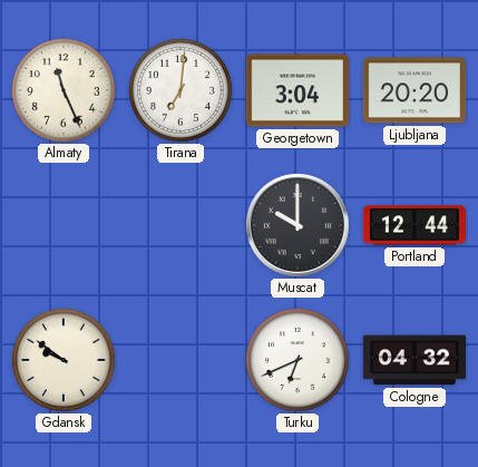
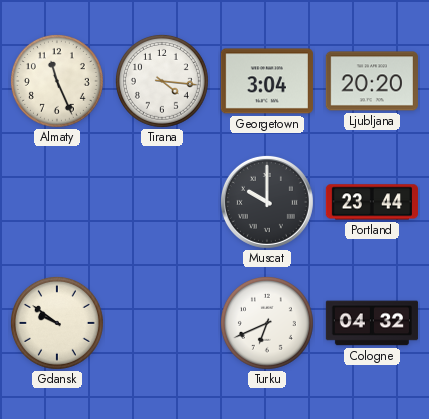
Tirana: 7:01 -> 4:16 (162, 81)
Portland: 12:44 -> 23:44 (372, 202)
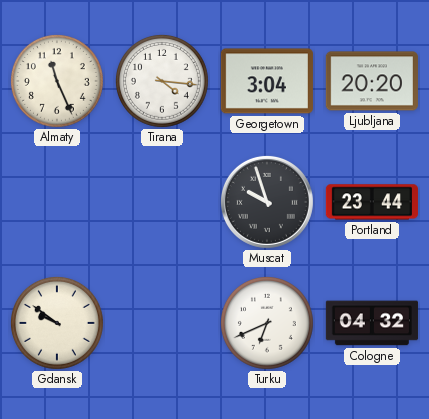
Muscat: 10:00 -> 9:57 (267, 202)
